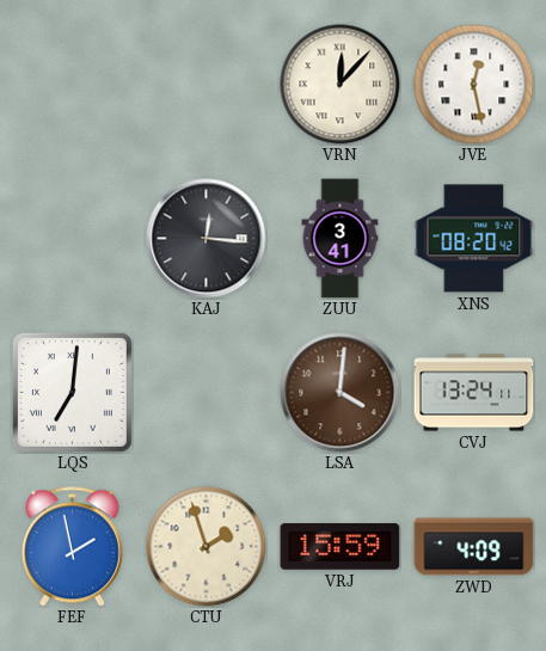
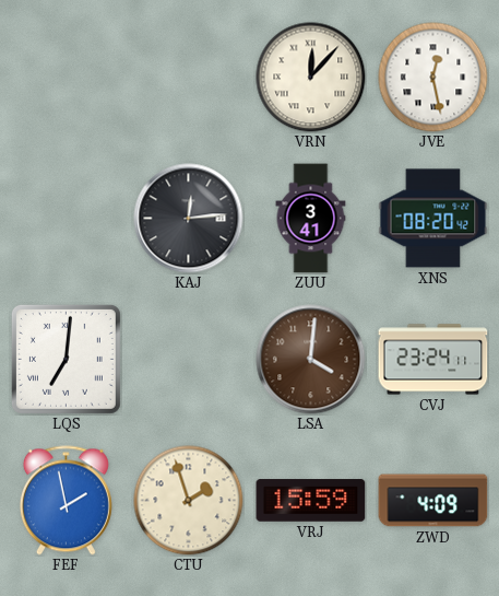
KAJ: 12:16 -> 12:14 (189, 219)
CVJ: 13:24 -> 23:24 (433, 360)
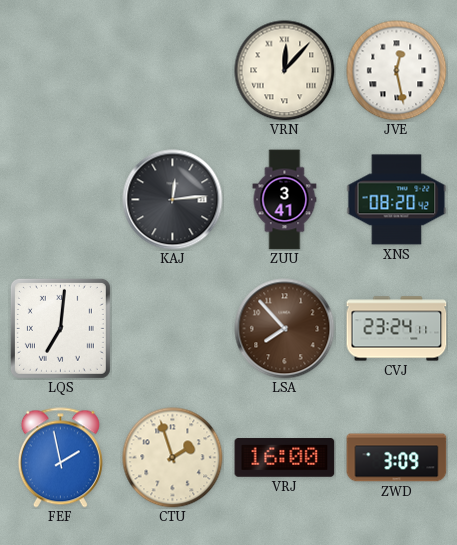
LSA: 4:01 -> 7:53 (285, 329)
VRJ: 15:59 -> 16:00 (285, 458)
ZWD: 4:09 -> 3:09 (397, 458)
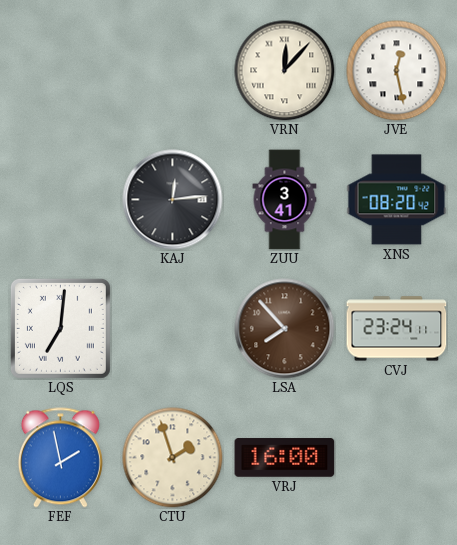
ZWD: 3:09 -> none (397, 458)
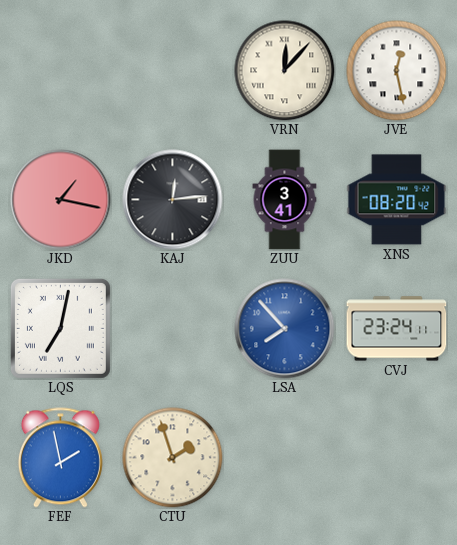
JKD: none -> 1:17 (61, 200)
LQS: 7:01 -> 7:02 (60, 328)
LSA dial: brown -> blue (285, 329)
VRJ: 16:00 -> none (285, 458)
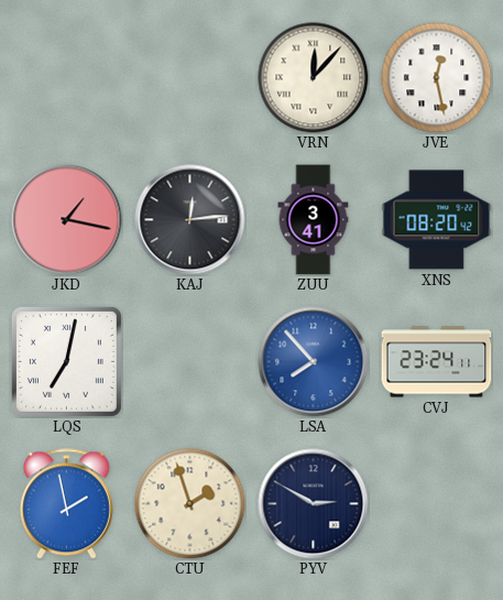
PYV: none -> 2:50 (314, 504)
